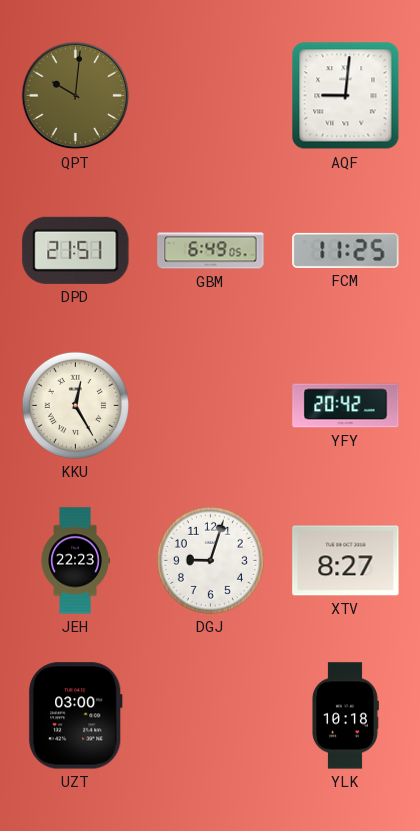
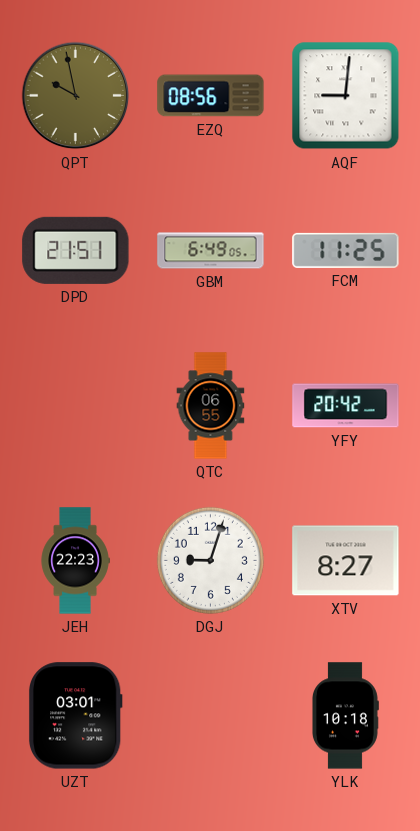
QPT: 10:01 -> 9:58 (76, 96)
EZQ: none -> 08:56 (211, 96)
KKU: 12:25 -> none (75, 405)
QTC: none -> 06:55 (211, 406)
UZT: 03:00 -> 03:01 (75, 716)
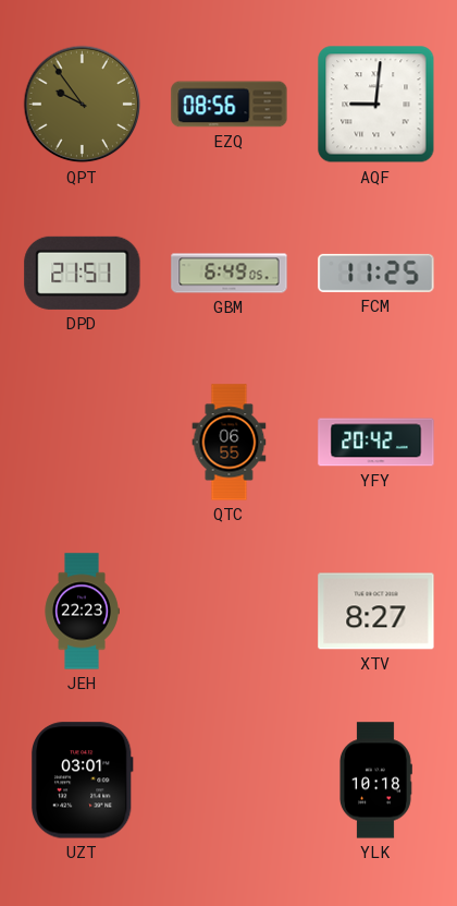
QPT: 9:58 -> 9:54 (83, 105)
DGJ: 9:03 -> none (210, 560)
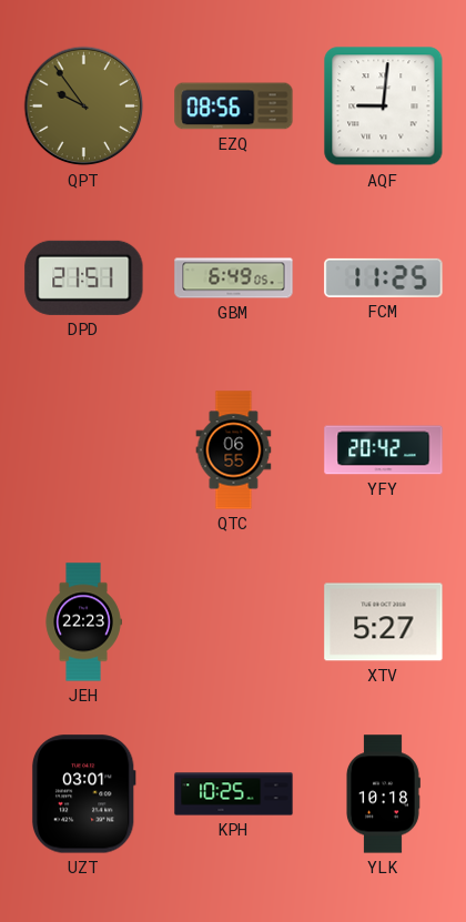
XTV: 8:27 -> 5:27 (384, 622)
KPH: none -> 10:25 (234, 794)
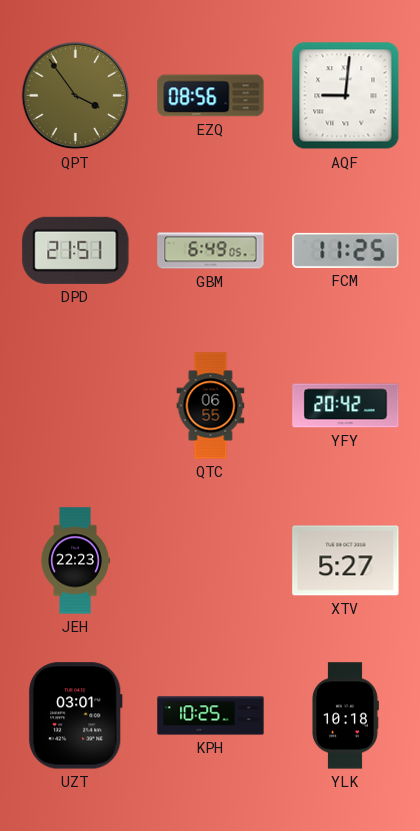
QPT: 9:54 -> 3:54 (76, 96)
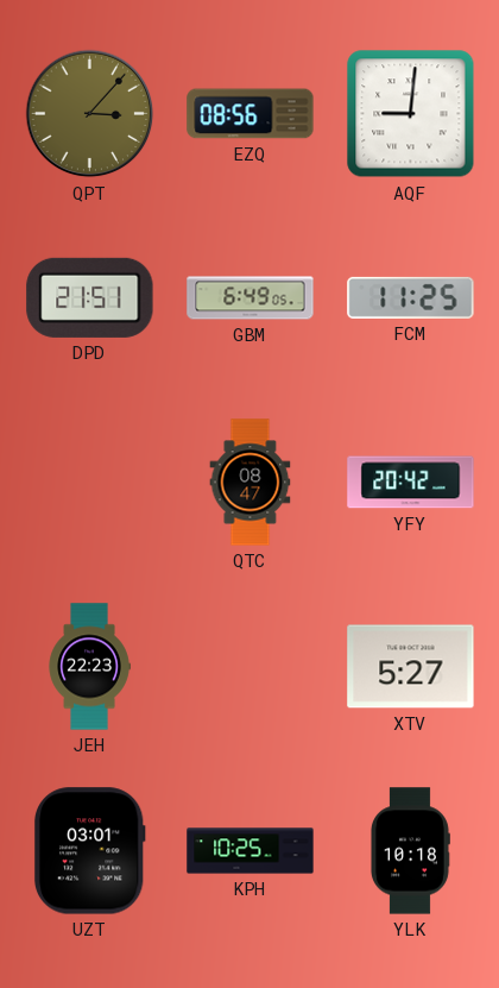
QPT: 3:54 -> 3:07 (90, 114)
QTC: 06:55 -> 08:47 (251, 483)
